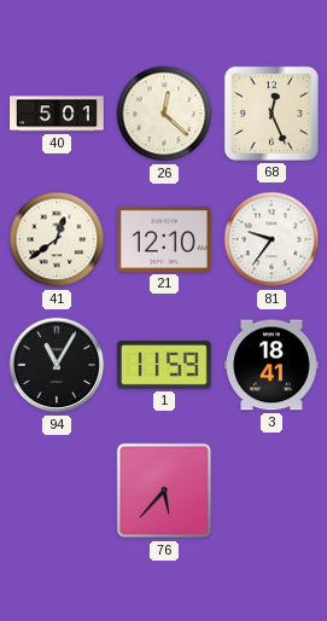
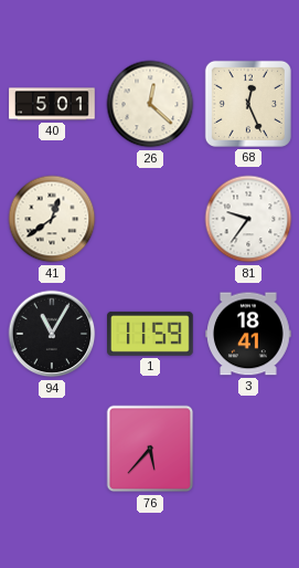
21: 12:10 -> none (165, 239)
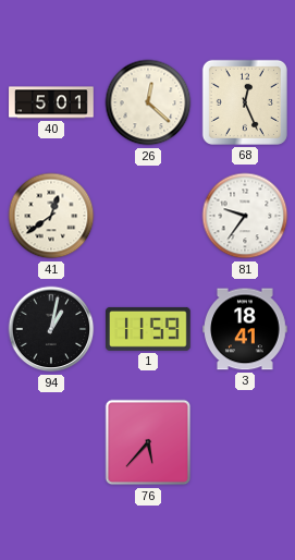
94: 11:05 -> 1:02 (51, 329)
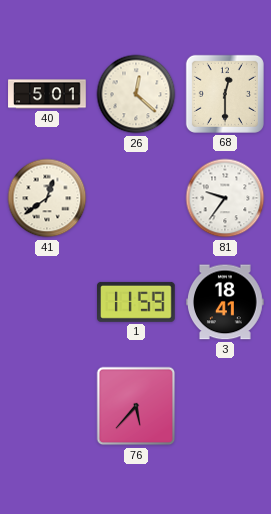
68: 12:26 -> 12:30 (225, 94)
94: 1:02 -> none (51, 329)
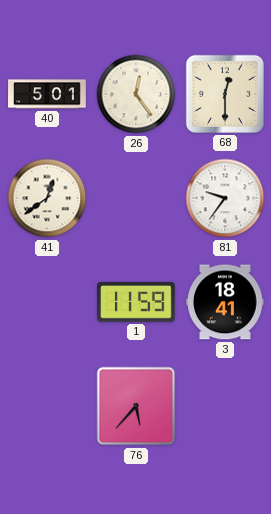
26: 12:22 -> 12:24 (136, 94)
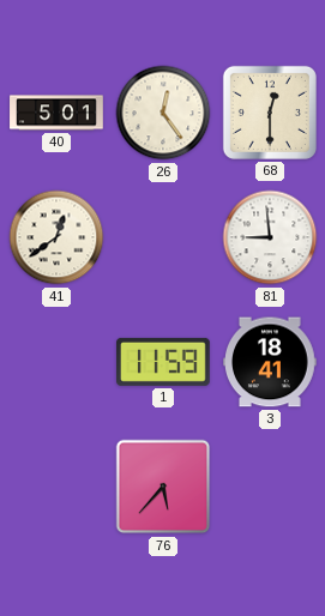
81: 9:36 -> 8:59 (270, 237)
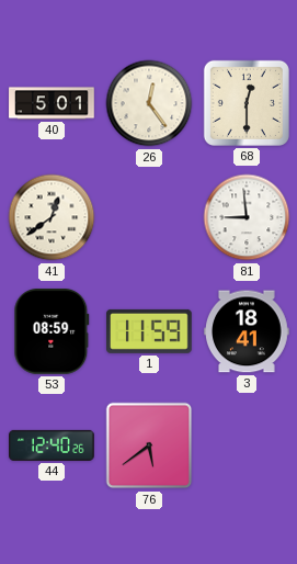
53: none -> 08:59 (52, 332)
44: none -> 12:40 (53, 445)
76: 5:37 -> 5:39 (149, 445)
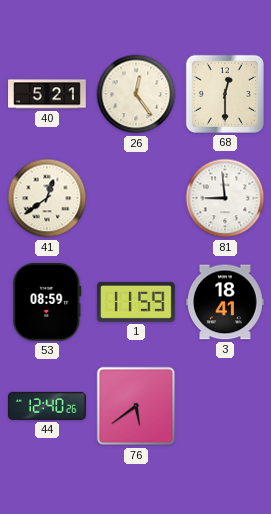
40: 5:01 -> 5:21 (47, 94)
